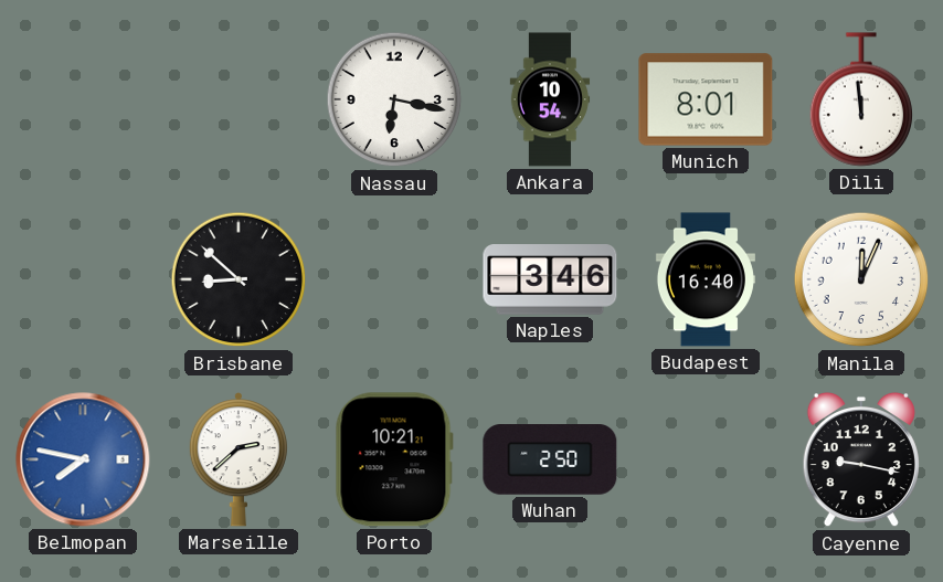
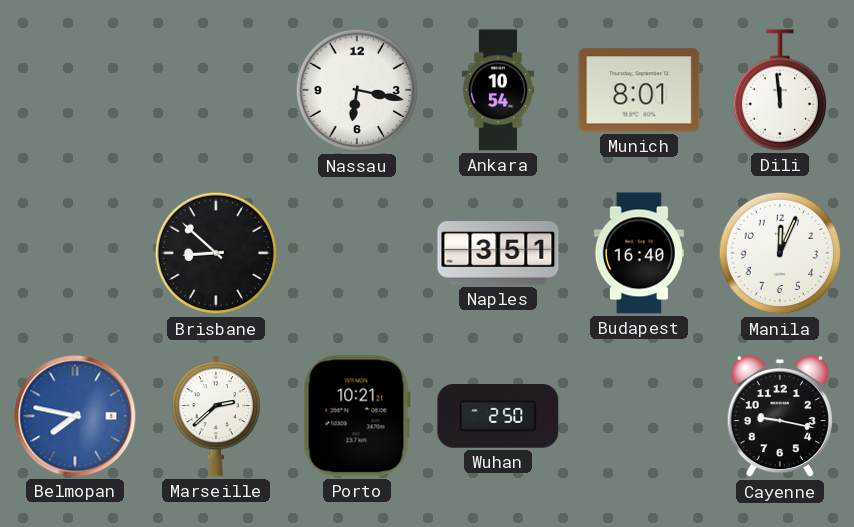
Naples: 3:46 -> 3:51 (498, 253)
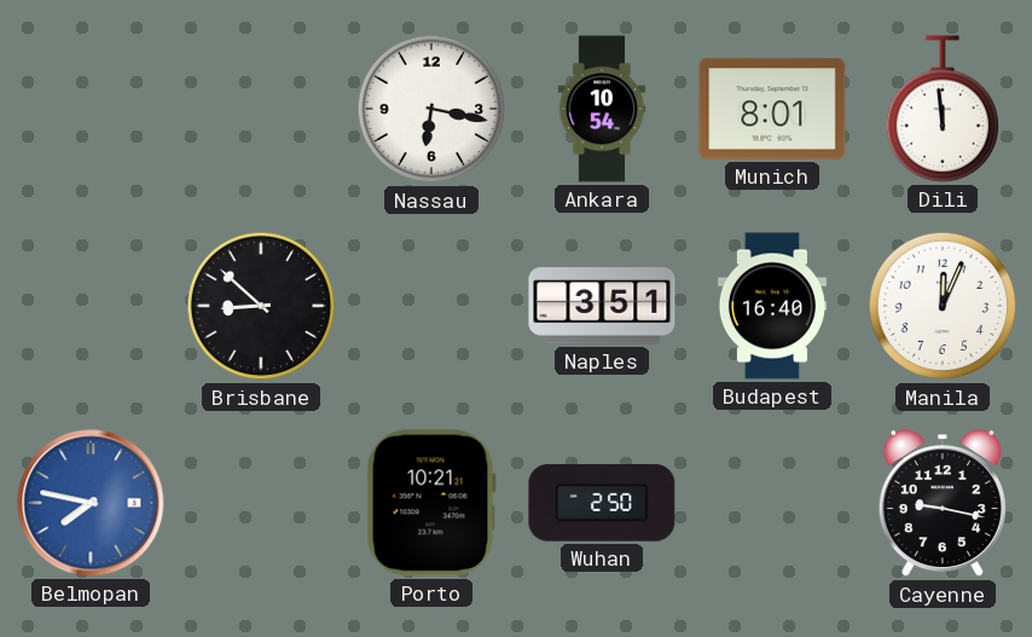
Marseille: 2:38 -> none (215, 416)
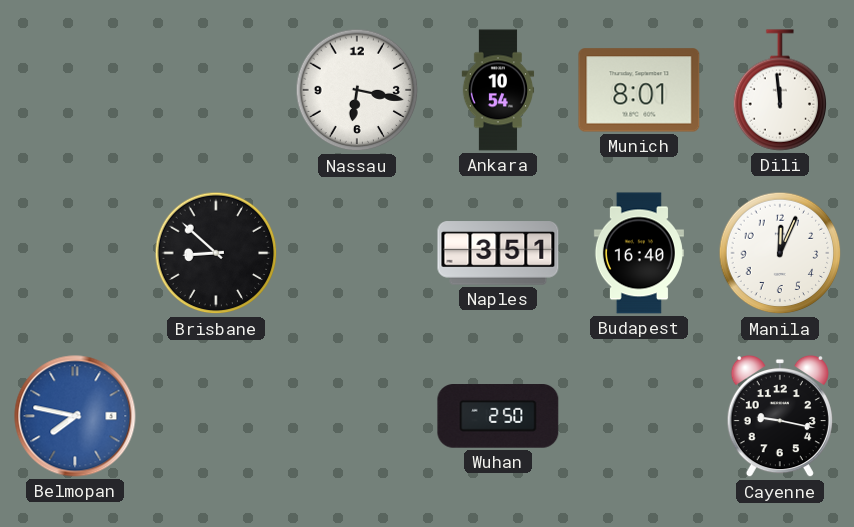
Porto: 10:21 -> none (431, 503)
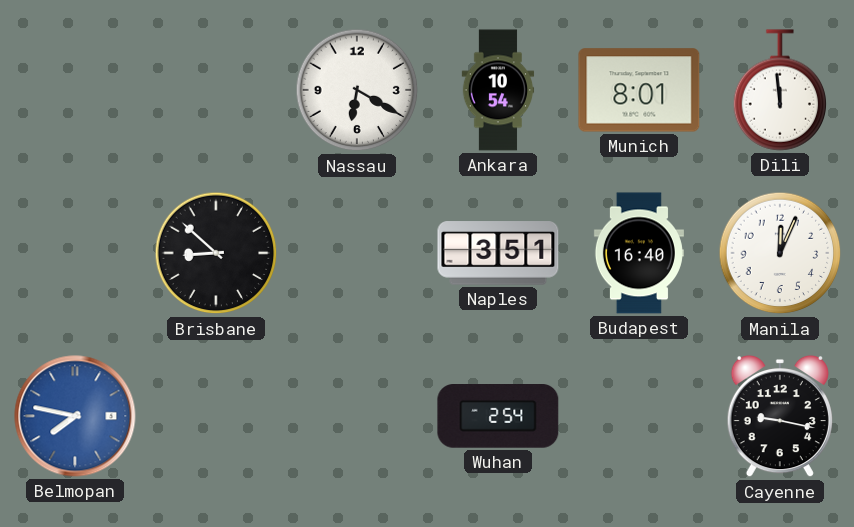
Nassau: 6:17 -> 6:20 (357, 90)
Wuhan: 2:50 -> 2:54 (498, 416)
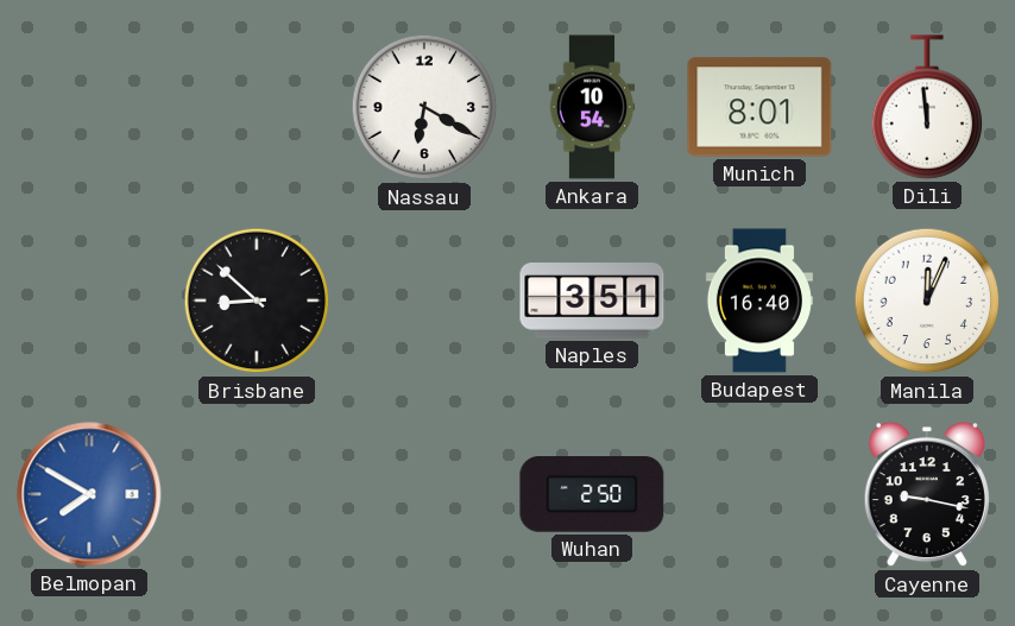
Belmopan: 7:47 -> 7:50 (89, 494)
Wuhan: 2:54 -> 2:50 (592, 494)
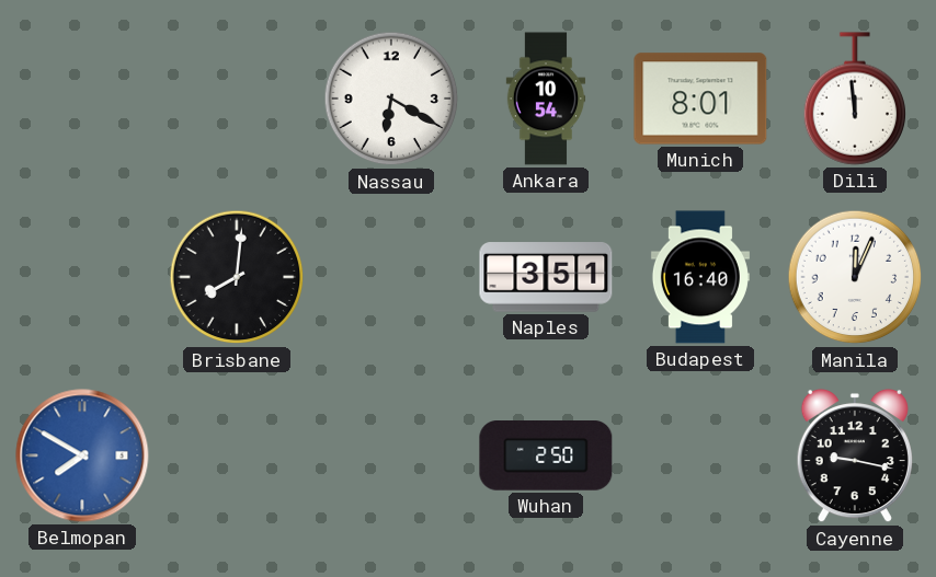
Brisbane: 8:52 -> 8:01 (237, 277)
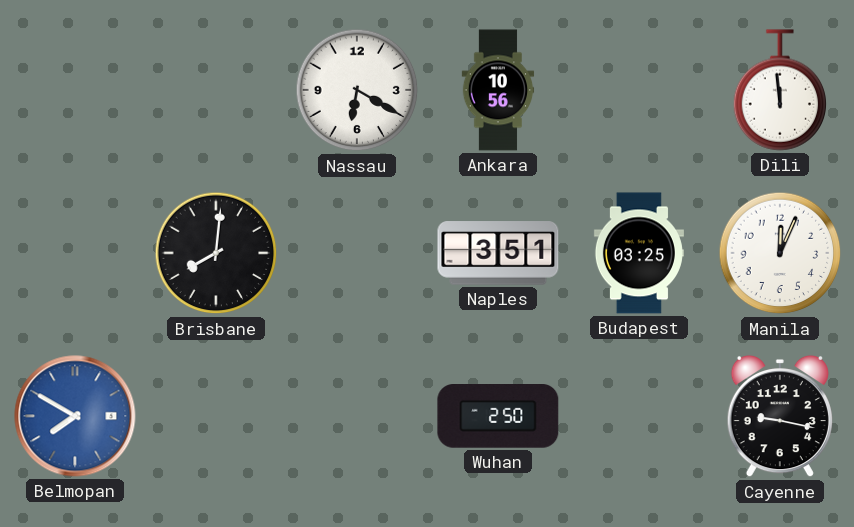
Ankara: 10:54 -> 10:56 (498, 90)
Munich: 8:01 -> none (700, 99)
Budapest: 16:40 -> 03:25 (639, 253)
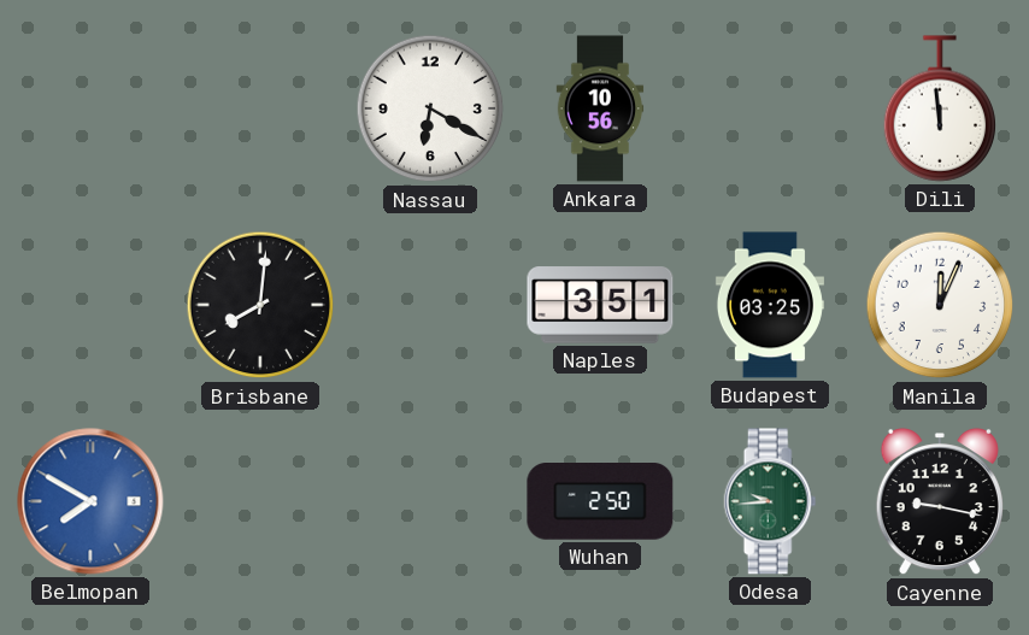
Odesa: none -> 9:44 (770, 501)
